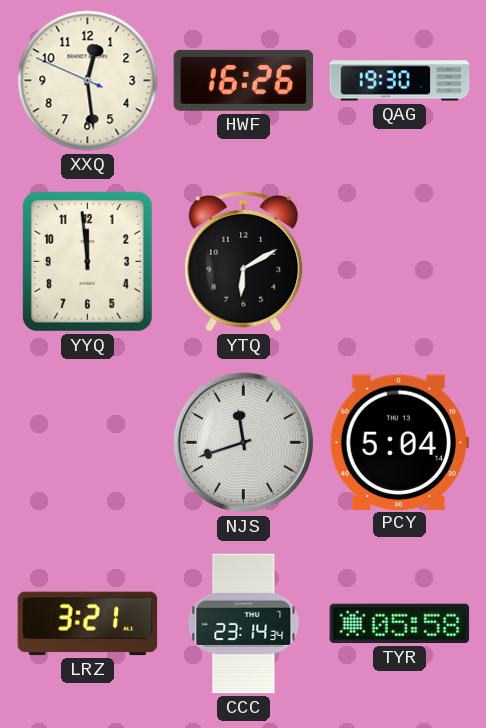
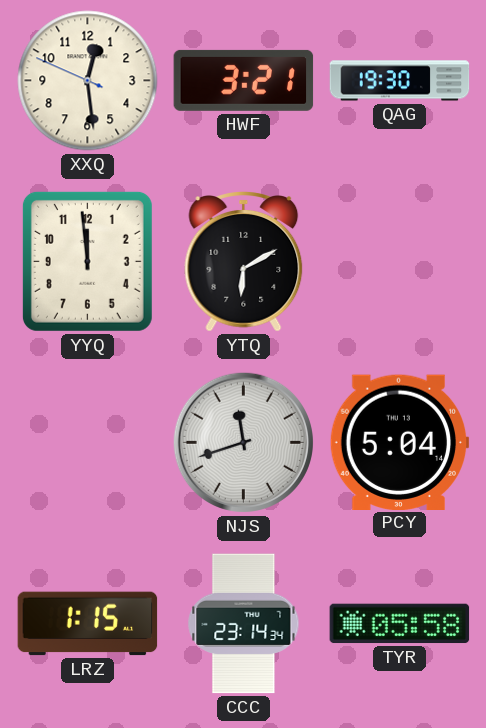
HWF: 16:26 -> 3:21 (244, 80)
LRZ: 3:21 -> 1:15 (88, 624)
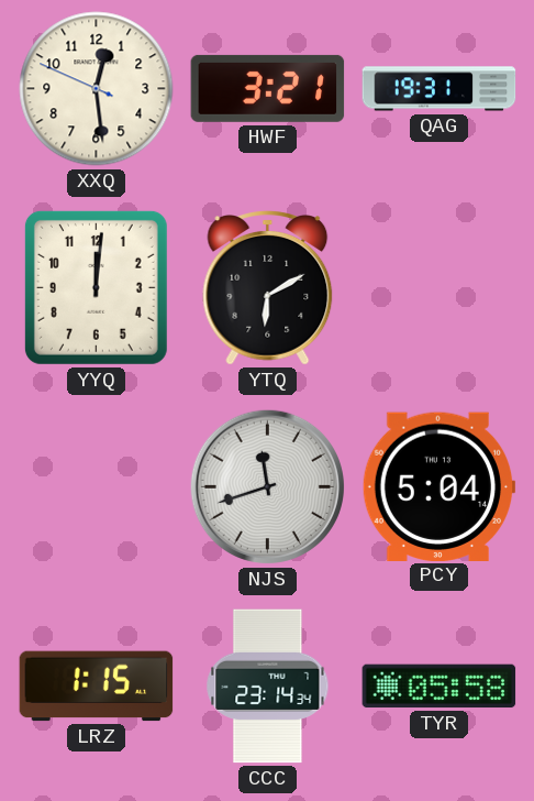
QAG: 19:30 -> 19:31 (440, 89)
YYQ: 11:59 -> 12:01 (96, 287)
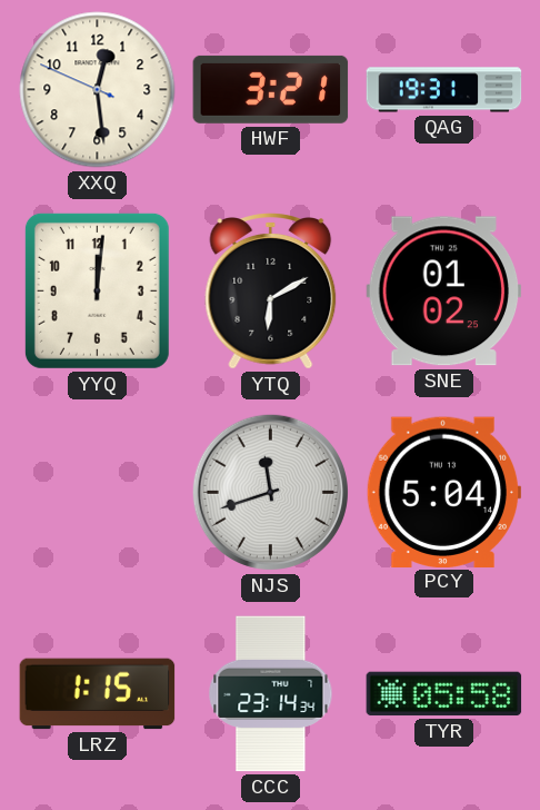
SNE: none -> 01:02 (444, 292)
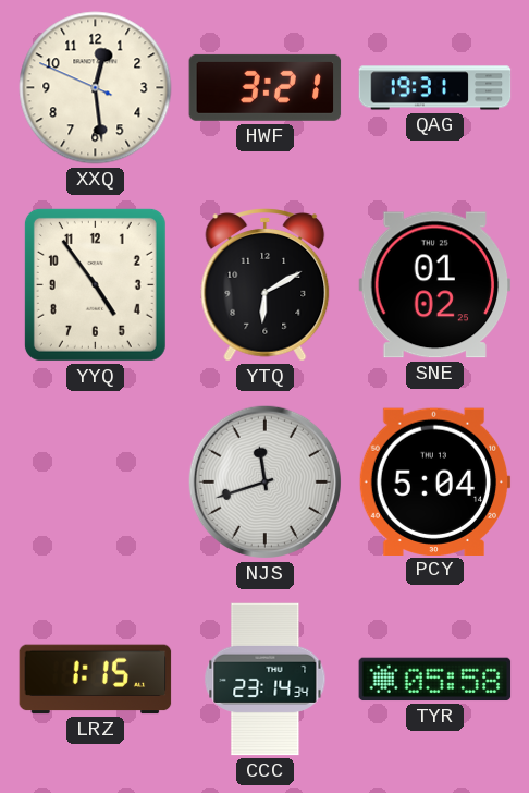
YYQ: 12:01 -> 4:54 (95, 284)
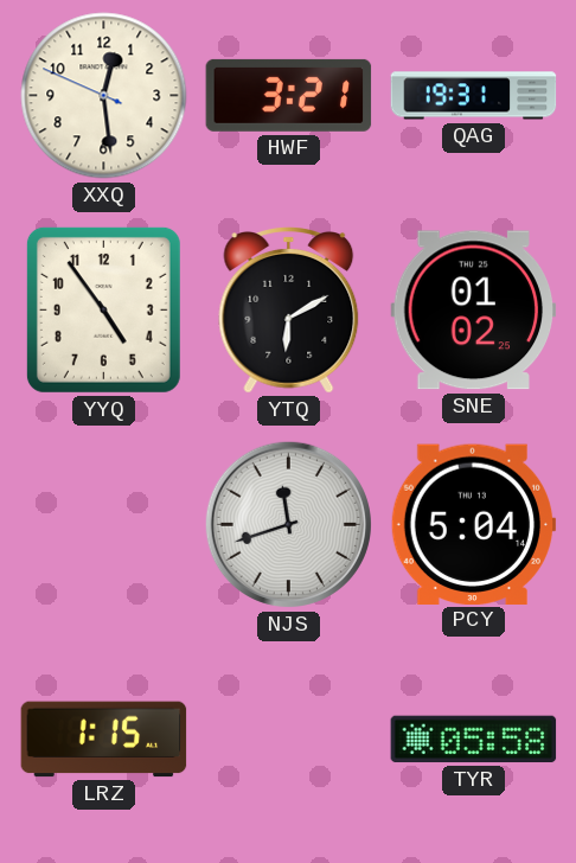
CCC: 23:14 -> none (266, 680)
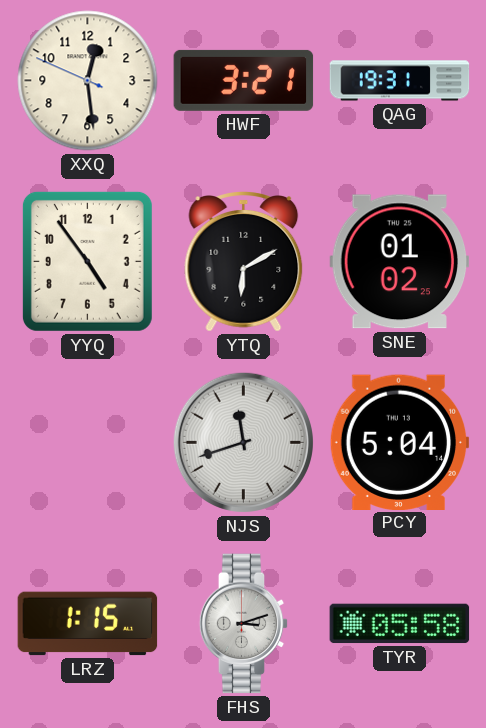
FHS: none -> 3:12 (244, 624)
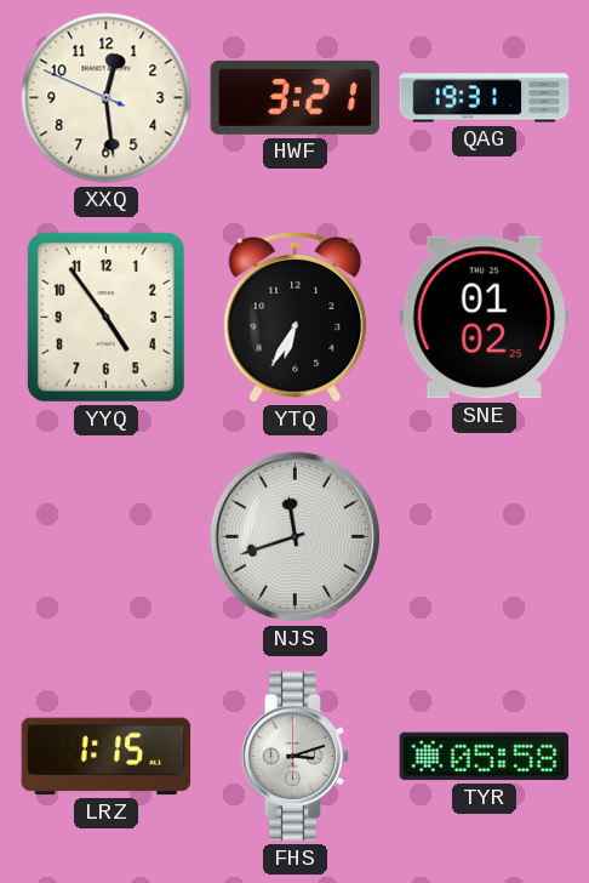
YTQ: 6:10 -> 6:35 (296, 318)
PCY: 5:04 -> none (399, 442)
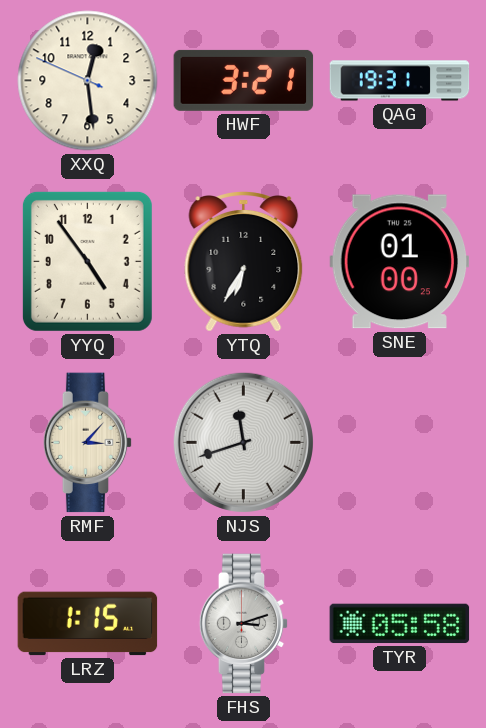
SNE: 01:02 -> 01:00 (400, 262)
RMF: none -> 3:07 (88, 443)
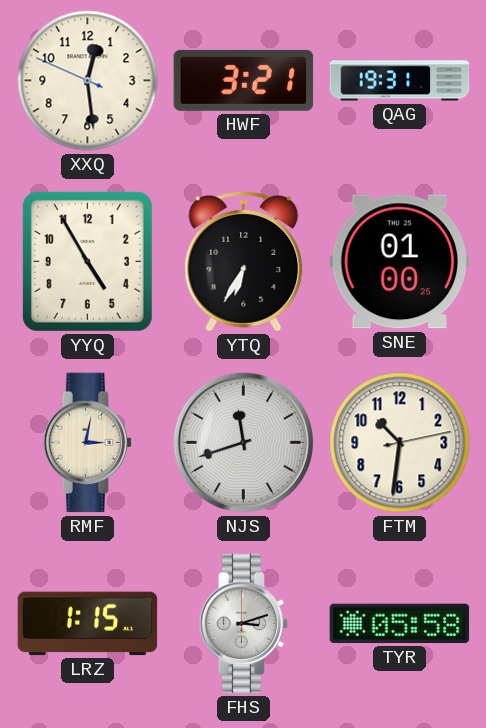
YYQ: 4:54 -> 4:55 (87, 261)
RMF: 3:07 -> 3:02 (88, 443)
FTM: none -> 10:31 (400, 443)
